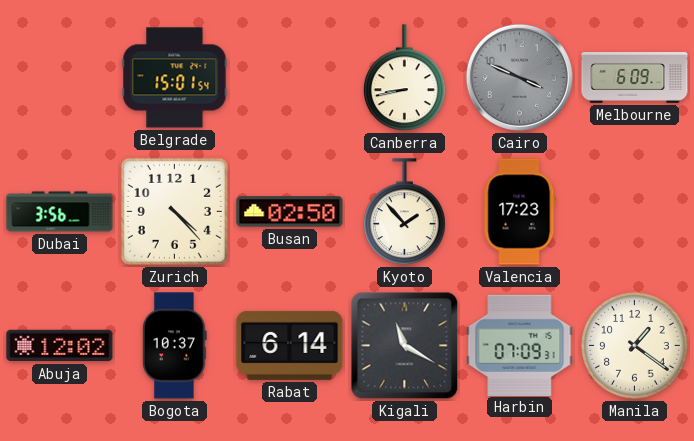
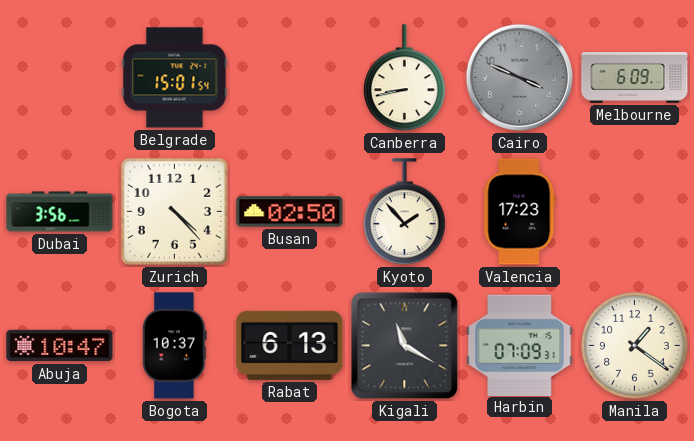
Abuja: 12:02 -> 10:47 (60, 346)
Rabat: 6:14 -> 6:13 (290, 345)
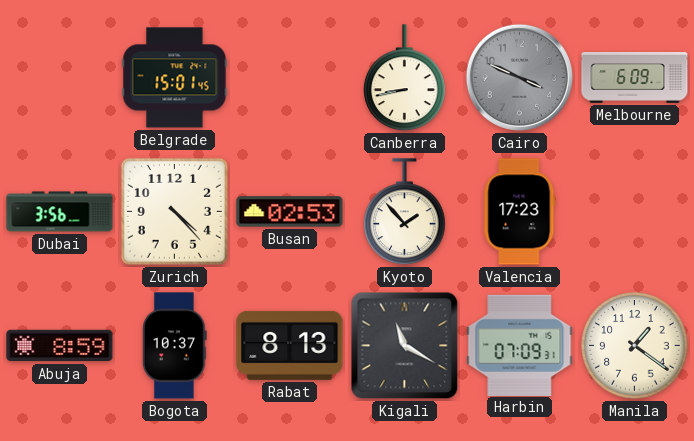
Belgrade: 15:01:54 -> 15:01:45 (175, 78)
Busan: 02:50 -> 02:53 (290, 212)
Abuja: 10:47 -> 8:59 (60, 346)
Rabat: 6:13 -> 8:13 (290, 345)
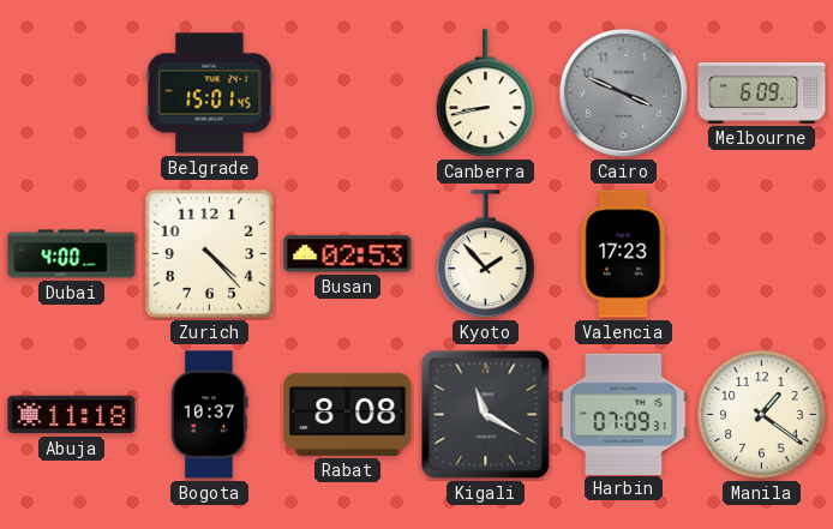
Dubai: 3:56 -> 4:00 (72, 254)
Abuja: 8:59 -> 11:18 (72, 415)
Rabat: 8:13 -> 8:08 (348, 414)
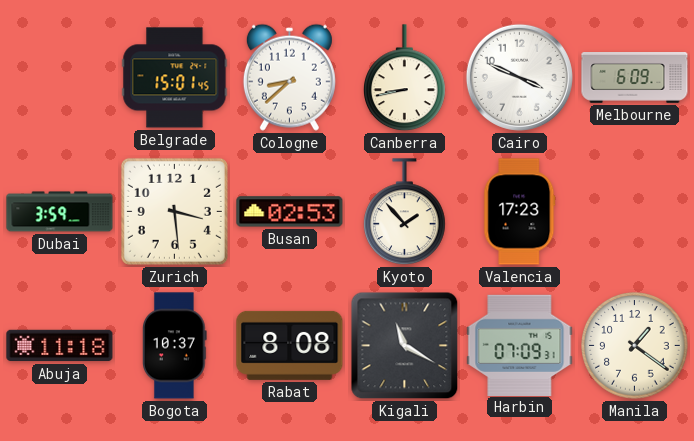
Cologne: none -> 8:38 (289, 77)
Cairo dial: grey -> white (519, 77)
Dubai: 4:00 -> 3:59 (60, 212)
Zurich: 4:23 -> 3:29 (174, 211)
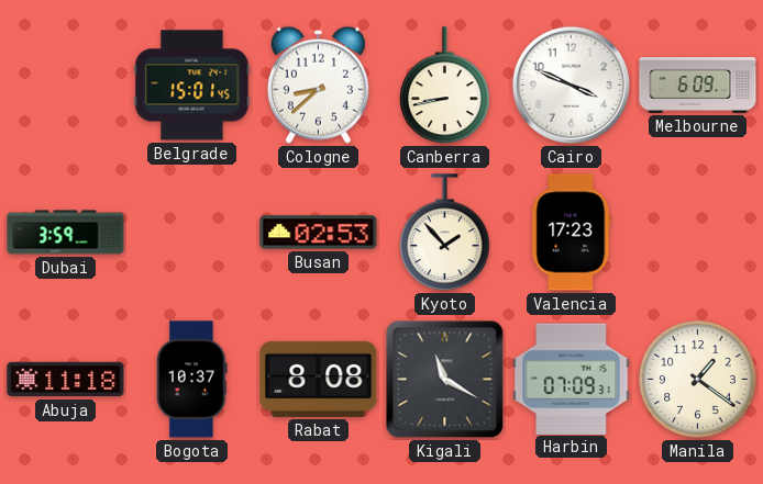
Zurich: 3:29 -> none (174, 211)
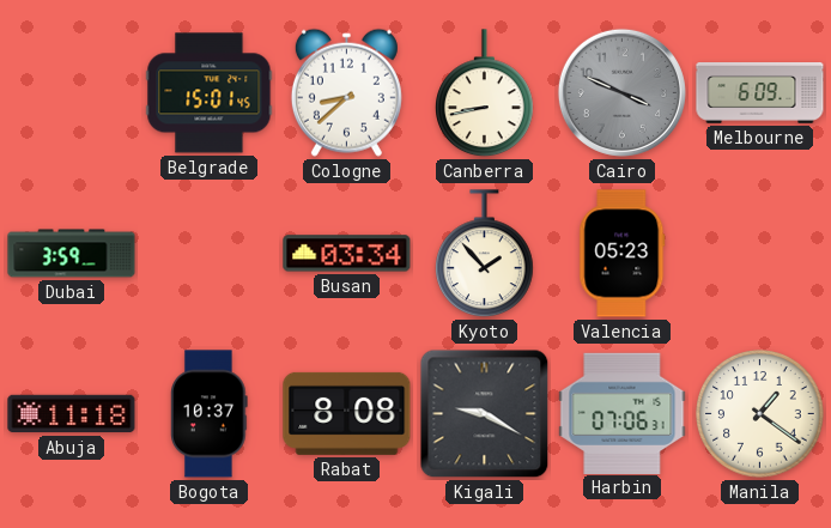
Cairo dial: white -> grey (621, 92)
Busan: 02:53 -> 03:34 (347, 254)
Valencia: 17:23 -> 05:23 (623, 254)
Kigali: 11:20 -> 9:20 (485, 414)
Harbin: 07:09 -> 07:06 (623, 413)
